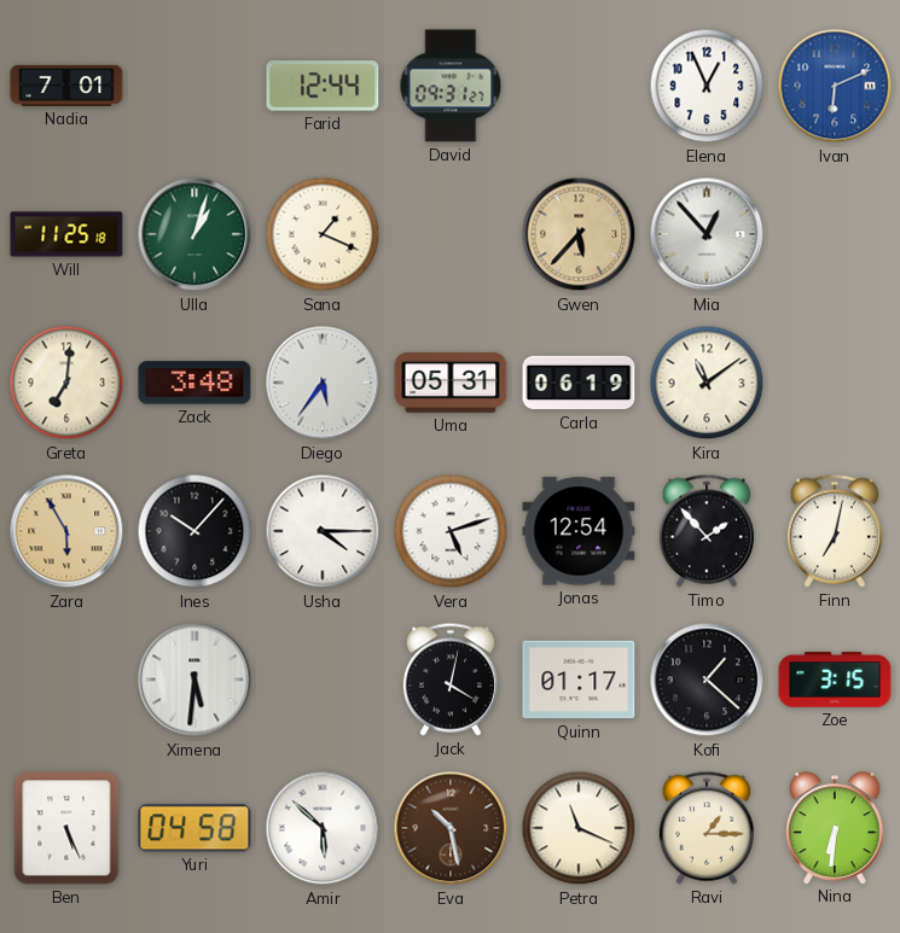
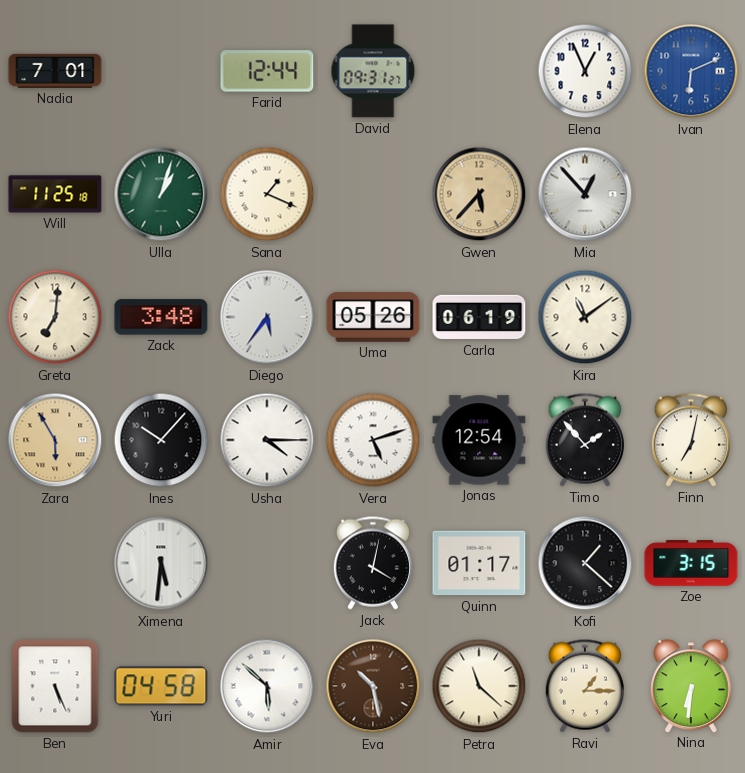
Uma: 05:31 -> 05:26 (373, 317)
Petra: 11:19 -> 11:22 (479, 686)
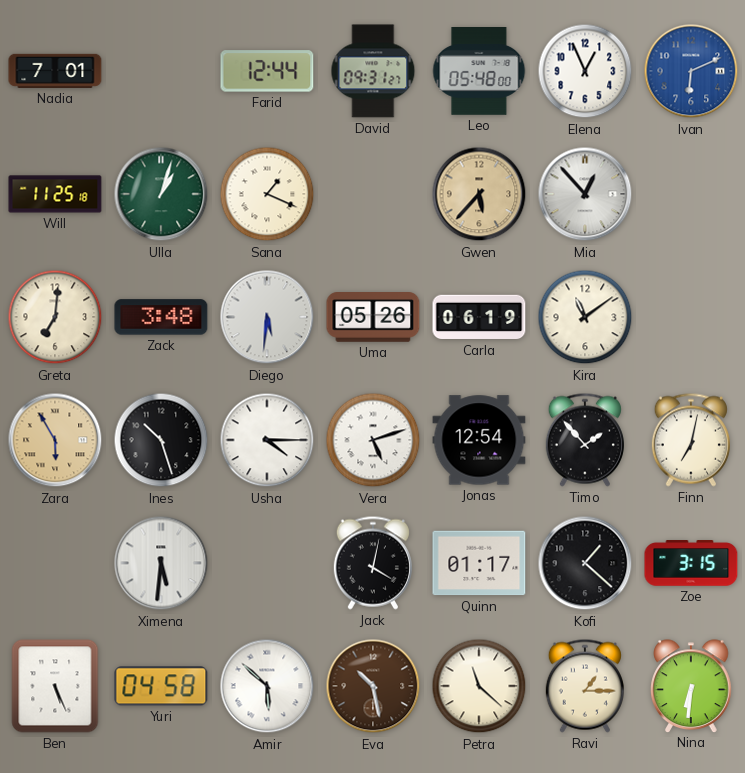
Leo: none -> 05:48 (479, 72)
Diego: 5:36 -> 5:31 (267, 317)
Ines: 10:07 -> 10:27 (161, 440)
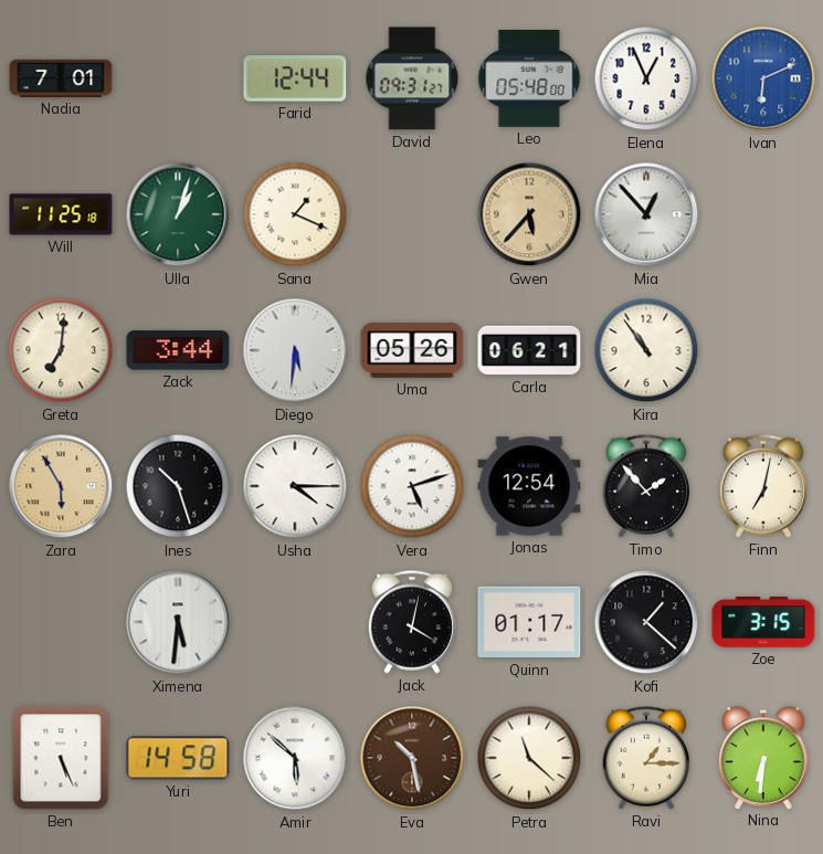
Zack: 3:48 -> 3:44 (178, 350)
Carla: 06:19 -> 06:21 (529, 350)
Kira: 11:09 -> 10:54 (646, 350)
Yuri: 04:58 -> 14:58 (178, 758)
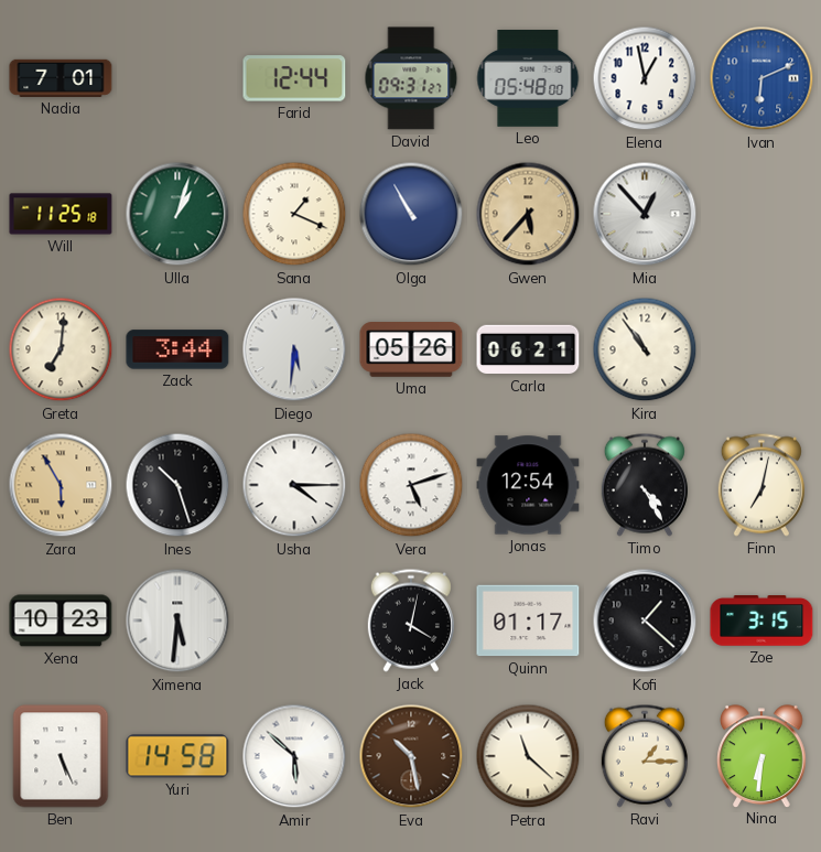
Elena: 12:56 -> 12:58 (645, 78)
Olga: none -> 10:55 (411, 214)
Timo: 1:53 -> 4:25 (645, 485)
Xena: none -> 10:23 (61, 621)
